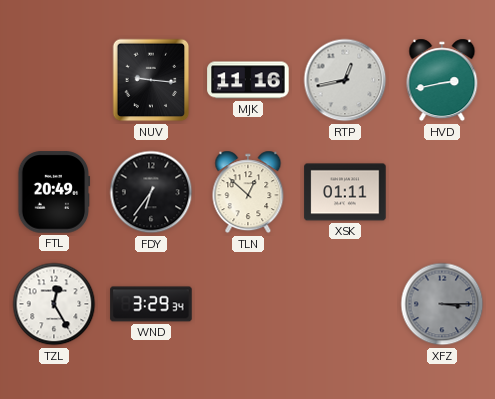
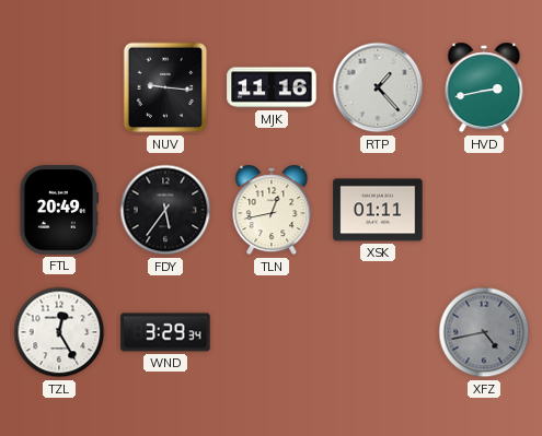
RTP: 12:43 -> 1:23 (378, 87)
FDY: 6:36 -> 5:36 (165, 210)
TLN: 12:52 -> 12:43 (272, 210)
XFZ: 3:15 -> 4:43 (484, 332)
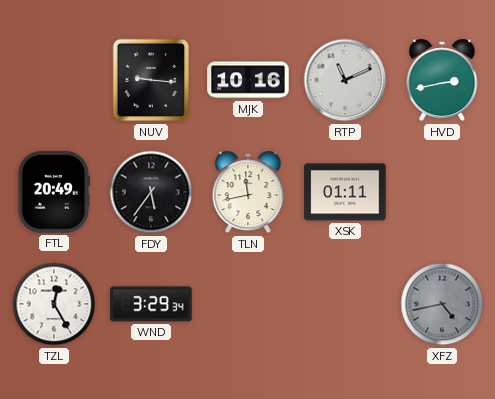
MJK: 11:16 -> 10:16 (248, 80)
RTP: 1:23 -> 11:11 (345, 80)
TLN: 12:43 -> 11:43 (248, 192)
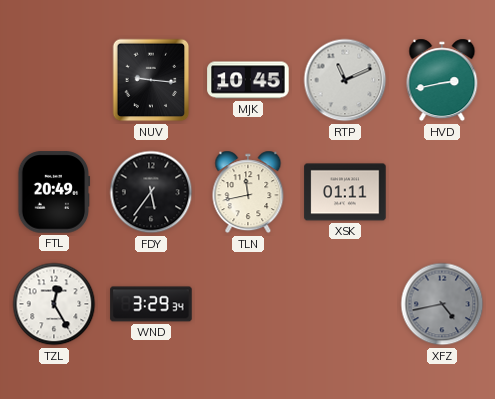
MJK: 10:16 -> 10:45 (248, 80)
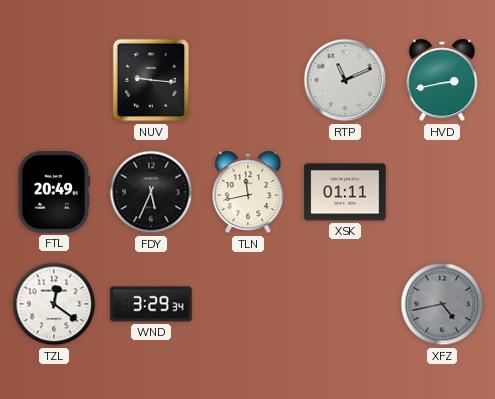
MJK: 10:45 -> none (248, 80)
FDY: 5:36 -> 5:34 (151, 192)
TZL: 12:25 -> 12:21 (54, 304)
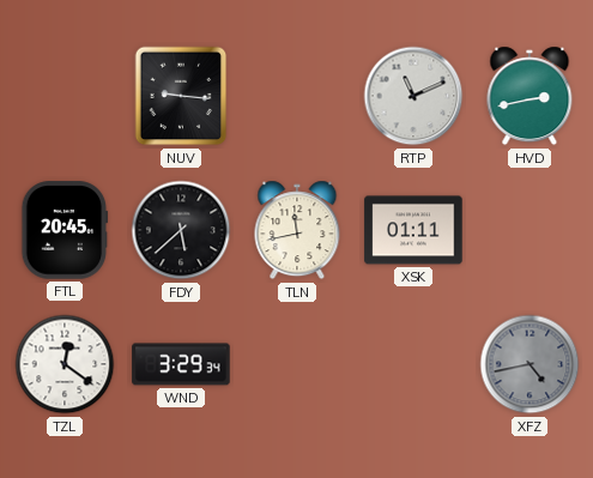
FTL: 20:49 -> 20:45 (65, 230)
FDY: 5:34 -> 5:38 (181, 230)
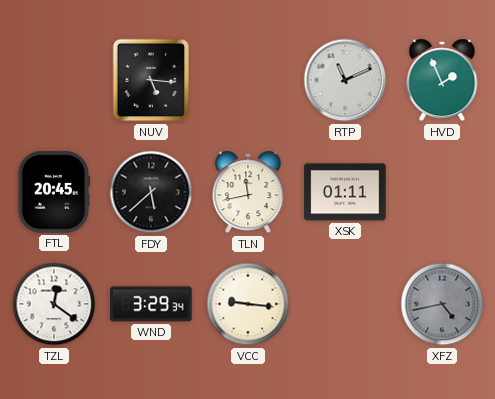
NUV: 9:16 -> 5:16 (151, 80)
HVD: 2:43 -> 1:56 (442, 80)
VCC: none -> 9:16 (248, 304)
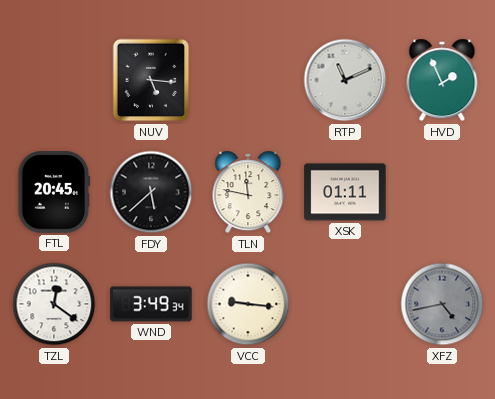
TLN: 11:43 -> 11:47 (248, 192)
WND: 3:29 -> 3:49 (151, 304)
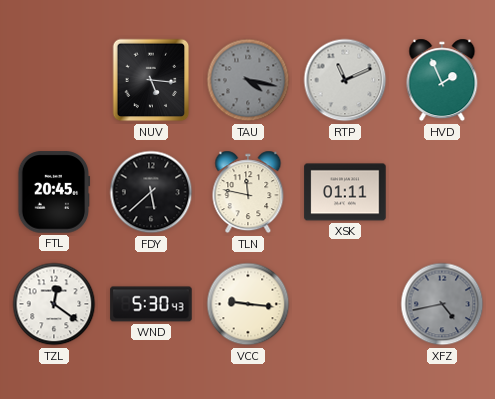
TAU: none -> 4:17 (248, 80)
WND: 3:49 -> 5:30 (151, 304)
